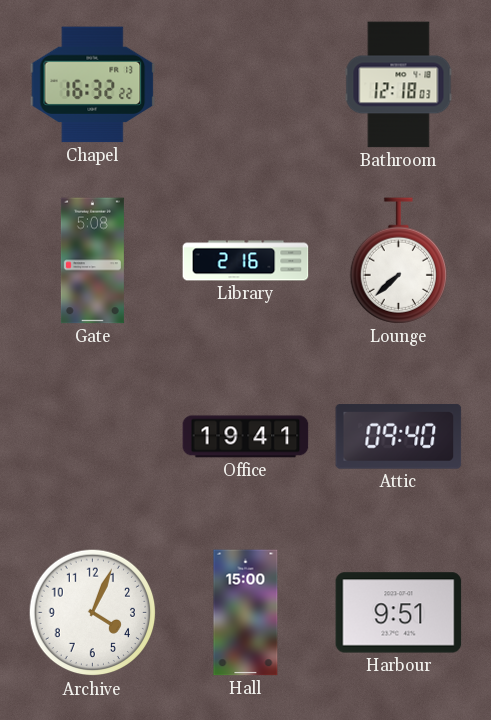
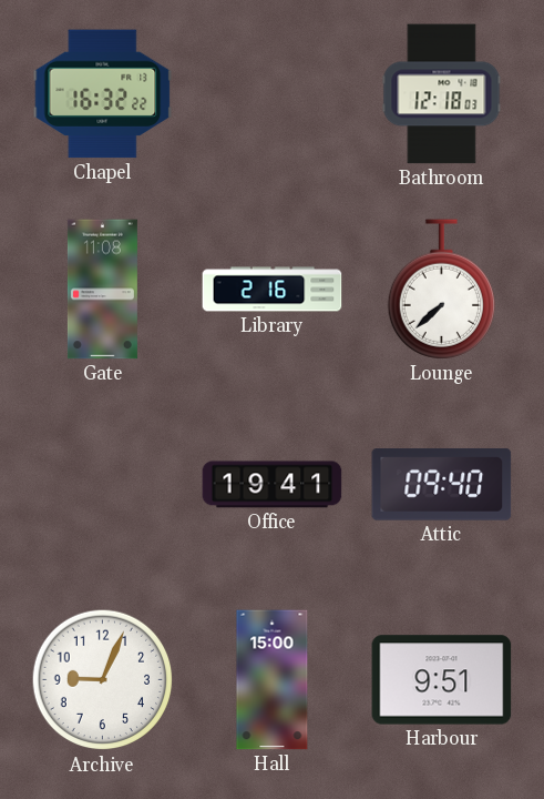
Gate: 5:08 -> 11:08 (102, 290)
Archive: 4:04 -> 9:04 (103, 680)
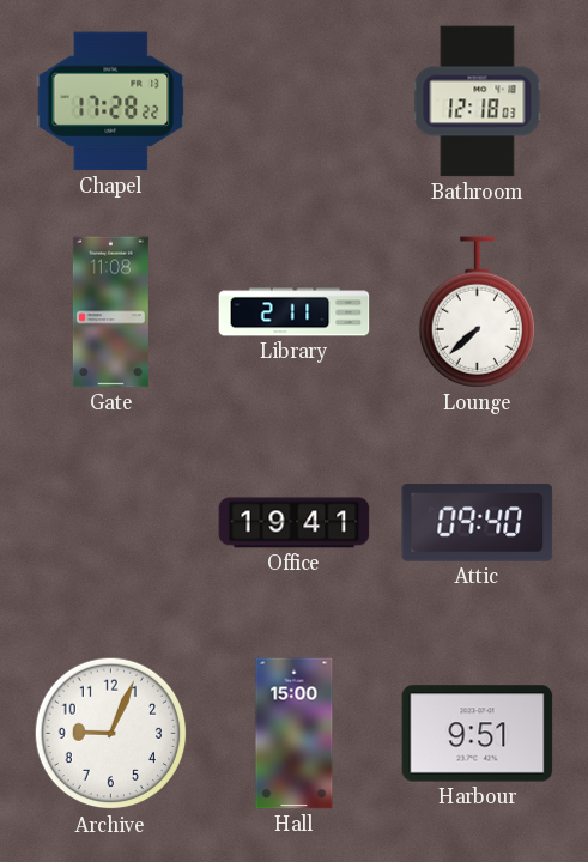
Chapel: 16:32 -> 17:28 (111, 102)
Library: 2:16 -> 2:11 (295, 312)
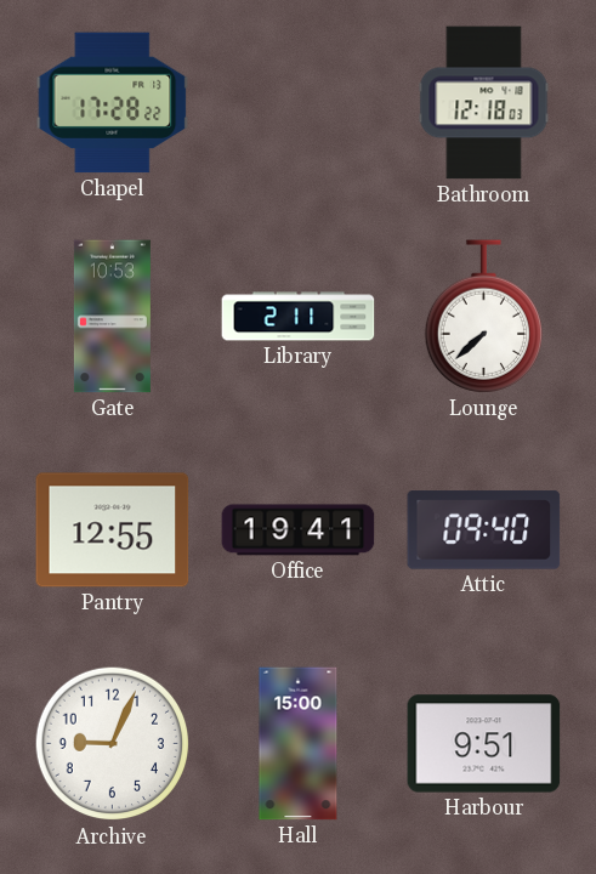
Gate: 11:08 -> 10:53 (112, 317)
Pantry: none -> 12:55 (113, 530)
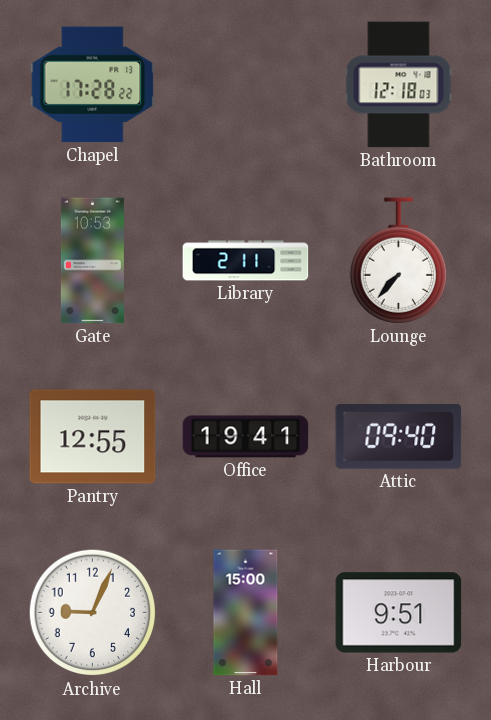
Lounge: 7:38 -> 7:37 (398, 261)
